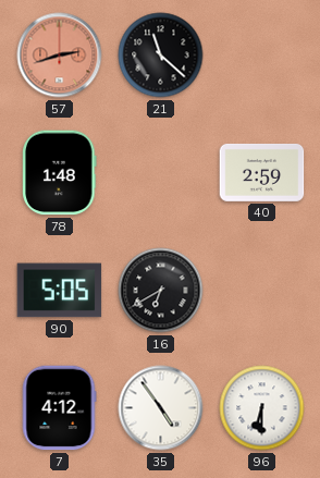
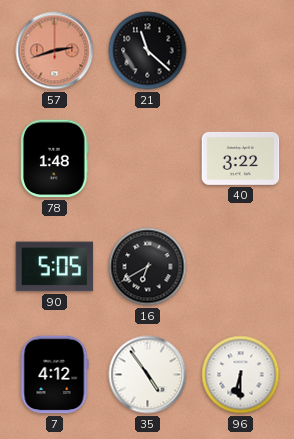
40: 2:59 -> 3:22 (241, 159)
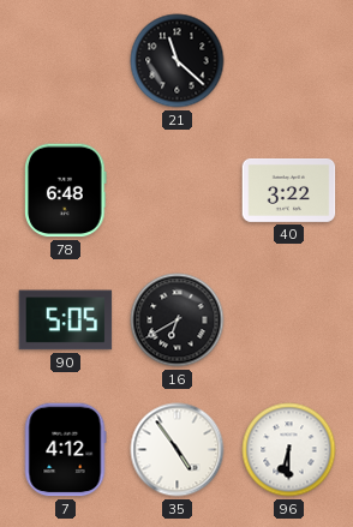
57: 2:42 -> none (55, 51)
78: 1:48 -> 6:48 (66, 191)
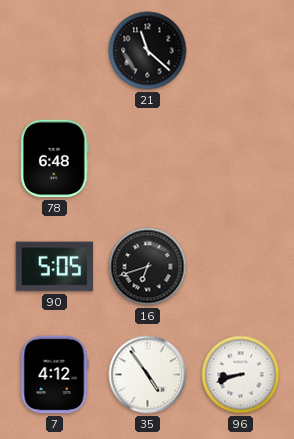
40: 3:22 -> none (289, 191)
16: 6:40 -> 6:42 (148, 267)
96: 6:30 -> 8:42 (241, 375)
